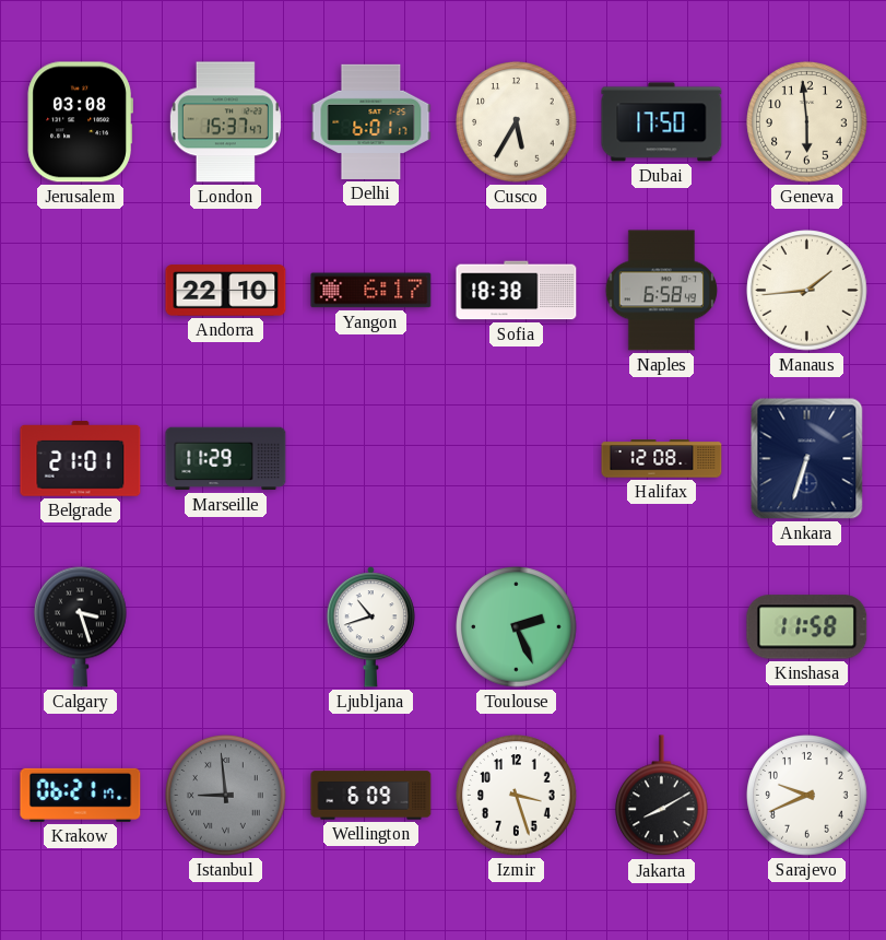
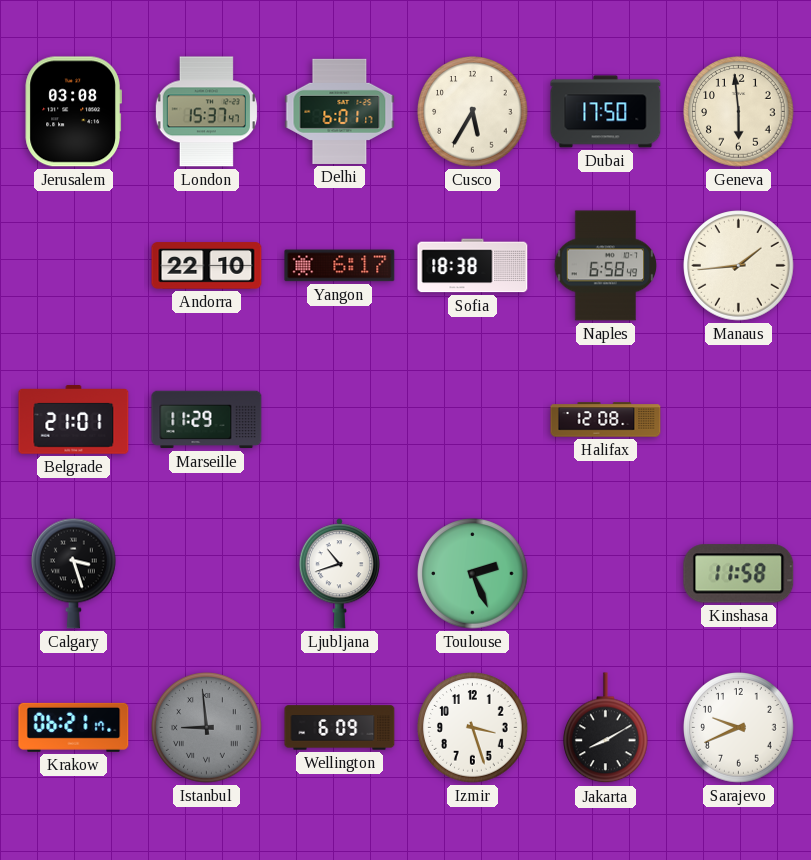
Ankara: 6:33 -> none (807, 459)
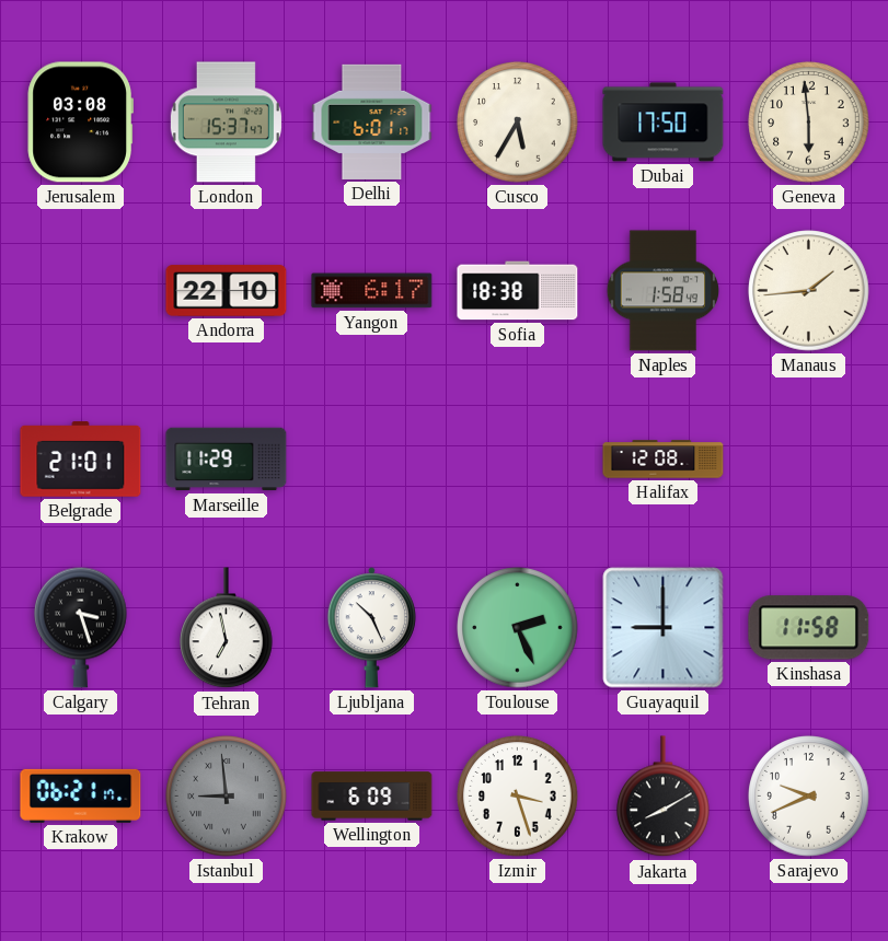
Naples: 6:58 -> 1:58 (664, 291)
Tehran: none -> 6:58 (227, 628)
Ljubljana: 10:42 -> 10:26 (371, 628)
Guayaquil: none -> 9:00 (664, 628)
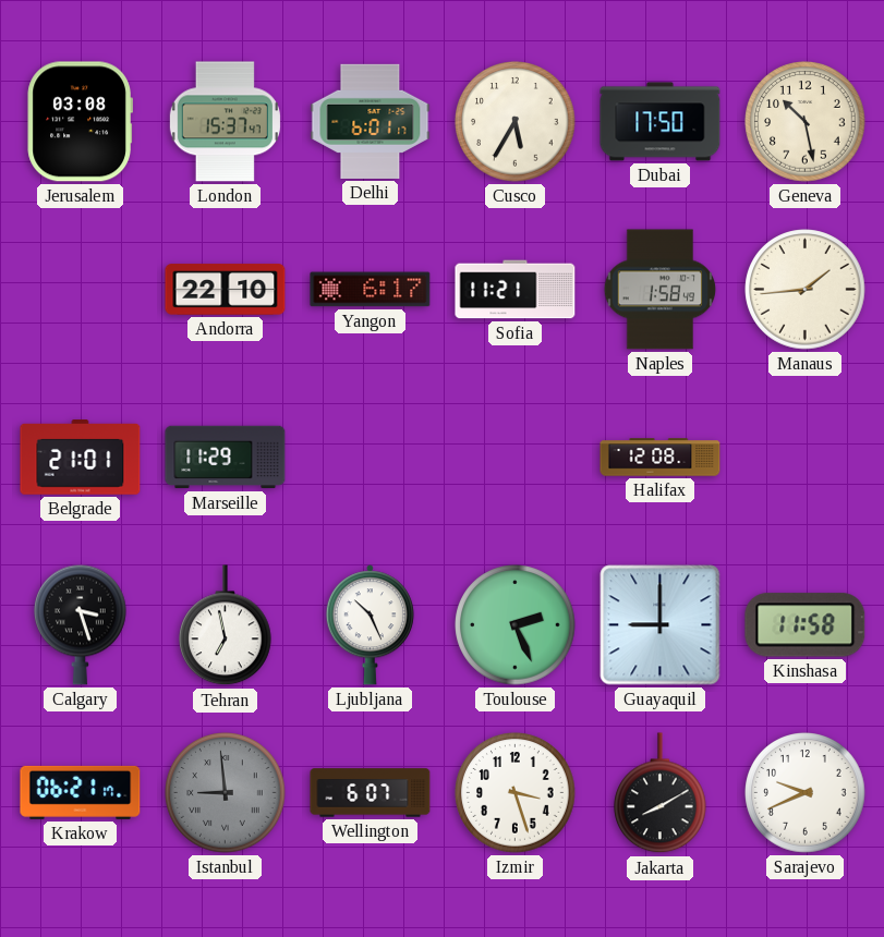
Geneva: 5:59 -> 10:28 (806, 122)
Sofia: 18:38 -> 11:21 (516, 290)
Wellington: 6:09 -> 6:07 (371, 793)
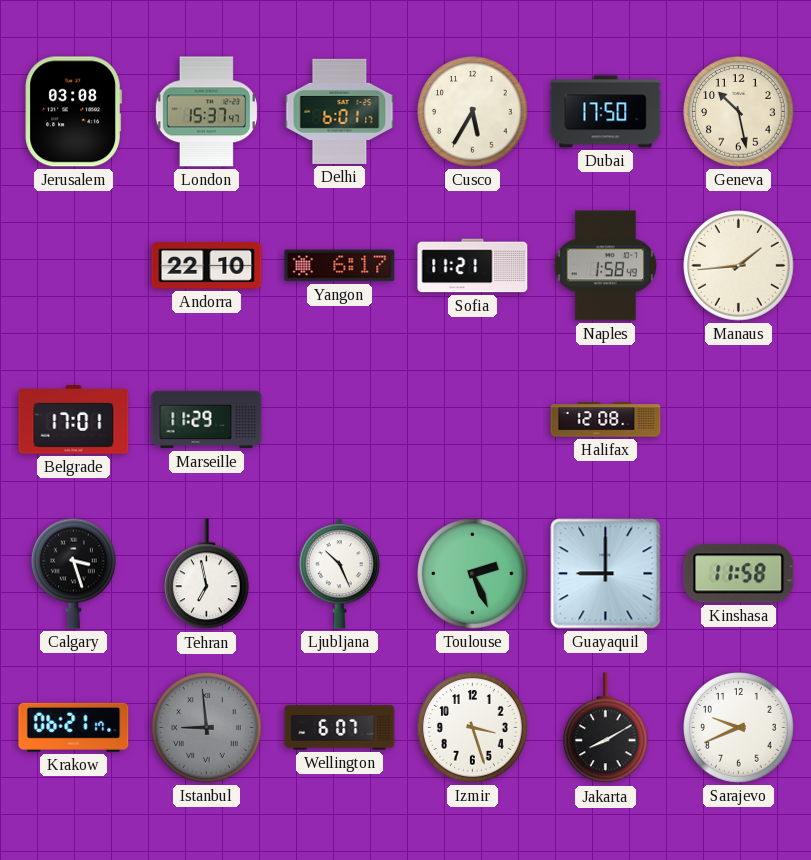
Belgrade: 21:01 -> 17:01 (74, 420)
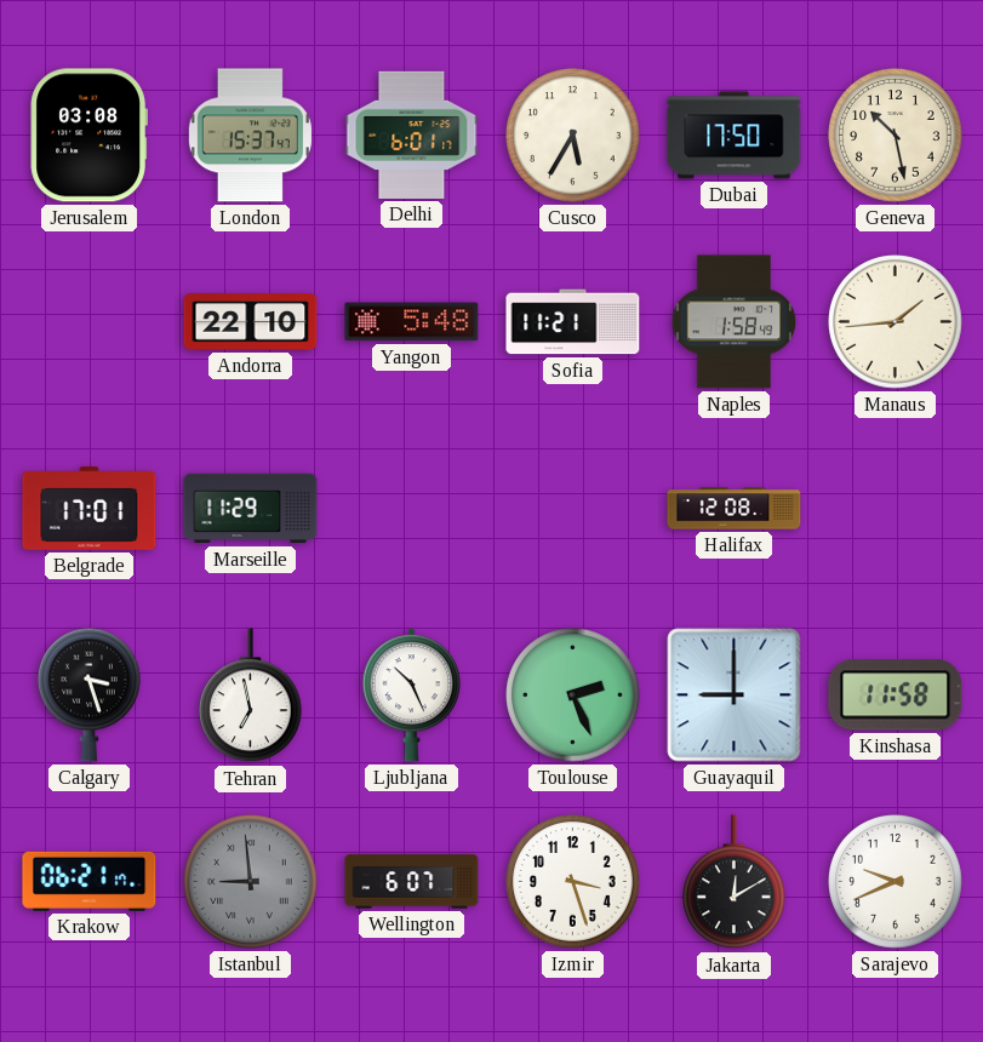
Yangon: 6:17 -> 5:48 (412, 322)
Jakarta: 8:10 -> 12:10 (735, 882)
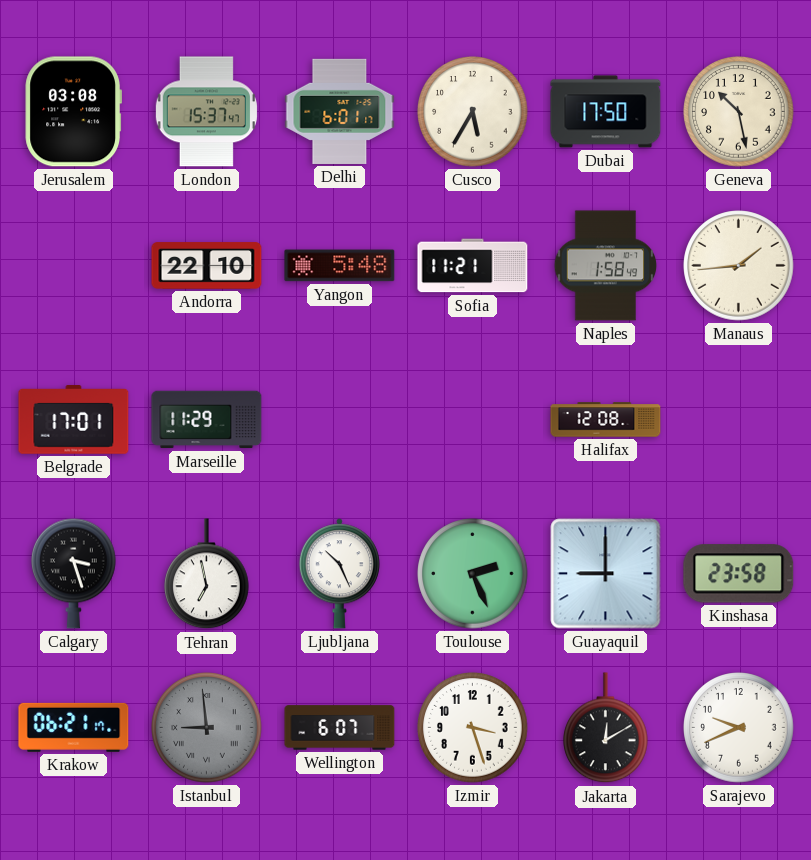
Kinshasa: 11:58 -> 23:58 (739, 574)
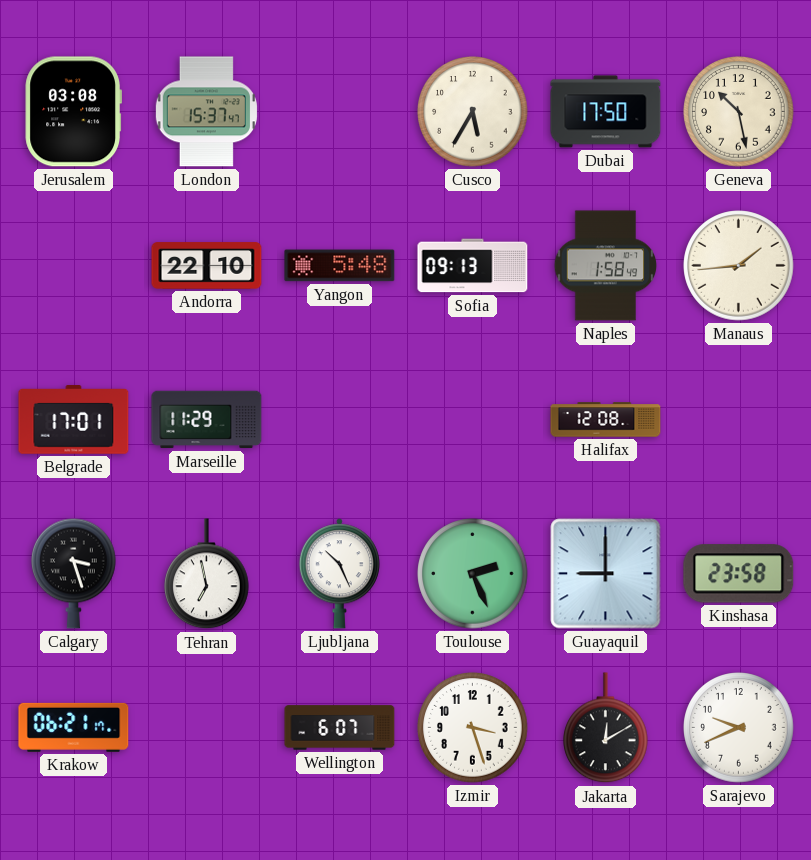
Delhi: 6:01 -> none (340, 111)
Sofia: 11:21 -> 09:13 (473, 266)
Istanbul: 8:59 -> none (207, 728)
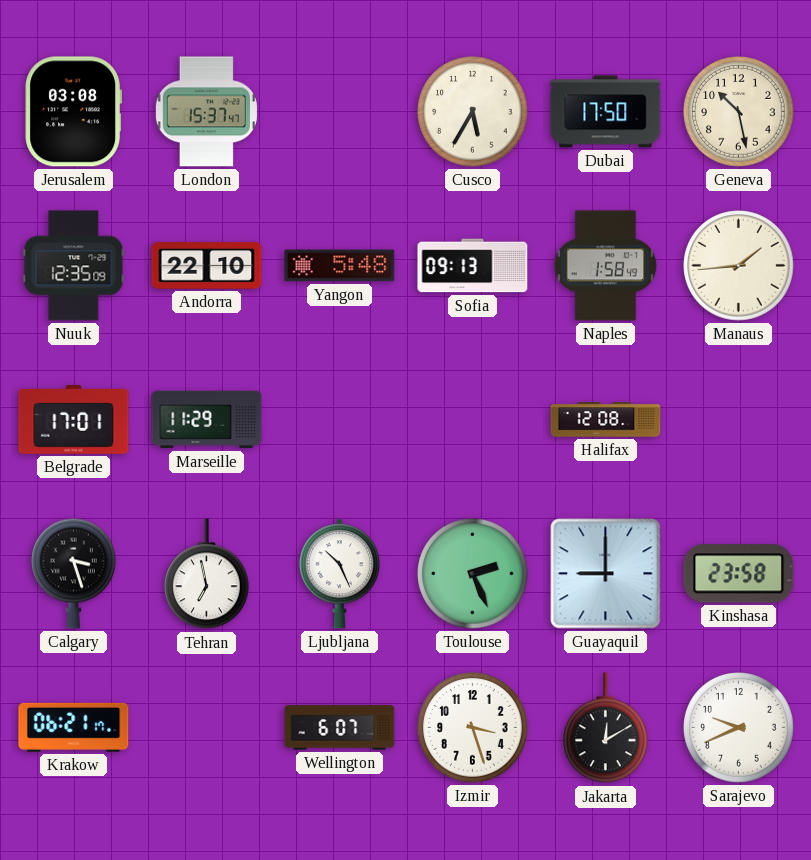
Nuuk: none -> 12:35 (74, 266)
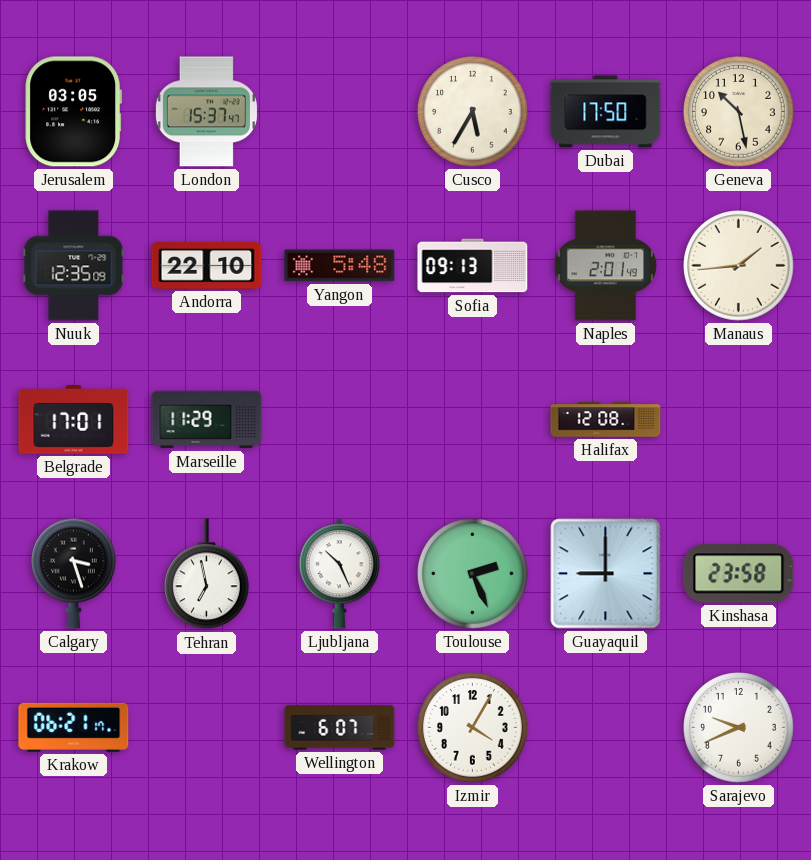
Jerusalem: 03:08 -> 03:05 (73, 112)
Naples: 1:58 -> 2:01 (606, 266)
Izmir: 3:27 -> 4:05 (473, 728)
Jakarta: 12:10 -> none (606, 728)
